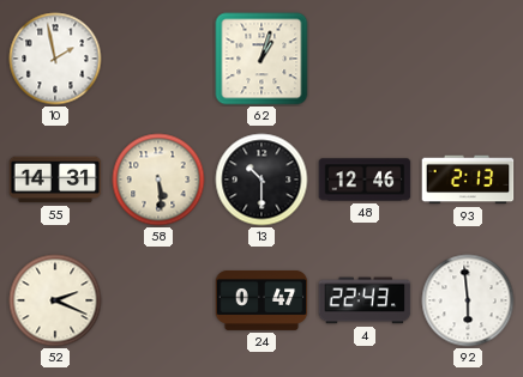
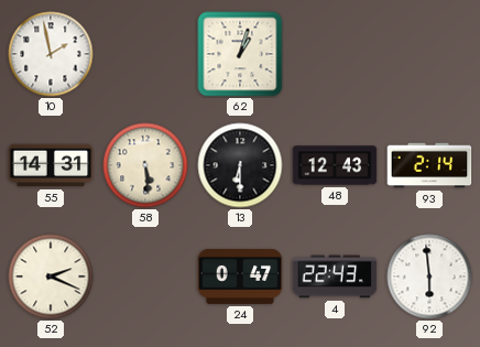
13: 10:30 -> 6:30 (240, 165)
48: 12:46 -> 12:43 (335, 165)
93: 2:13 -> 2:14 (429, 165)
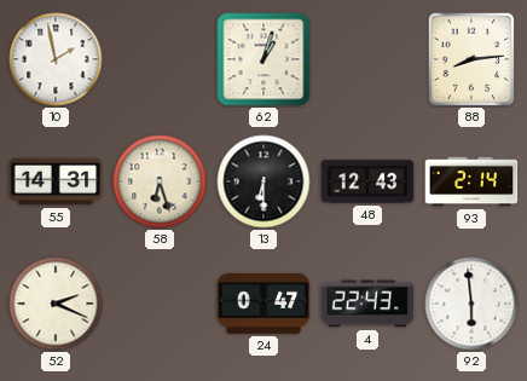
88: none -> 8:14 (471, 59)
58: 5:29 -> 6:27 (160, 181)
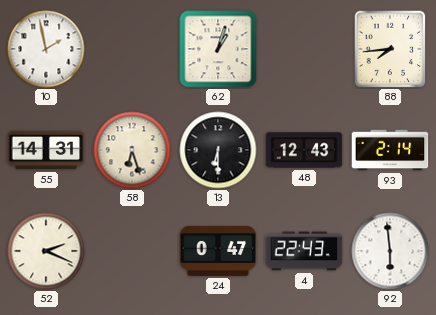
88: 8:14 -> 7:44 (390, 49)
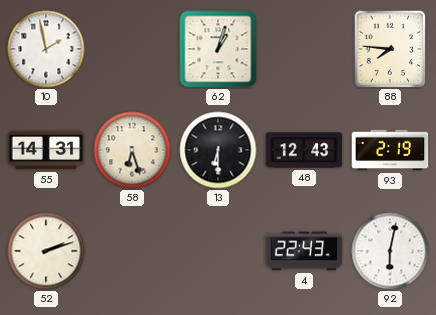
88: 7:44 -> 7:46 (390, 49)
93: 2:14 -> 2:19 (390, 150)
52: 2:19 -> 2:12 (46, 251)
24: 0:47 -> none (218, 251)
92: 5:59 -> 6:02 (390, 251)
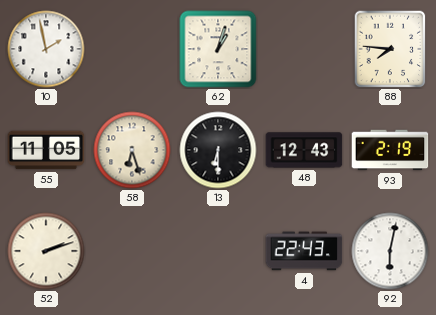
55: 14:31 -> 11:05 (46, 150)
